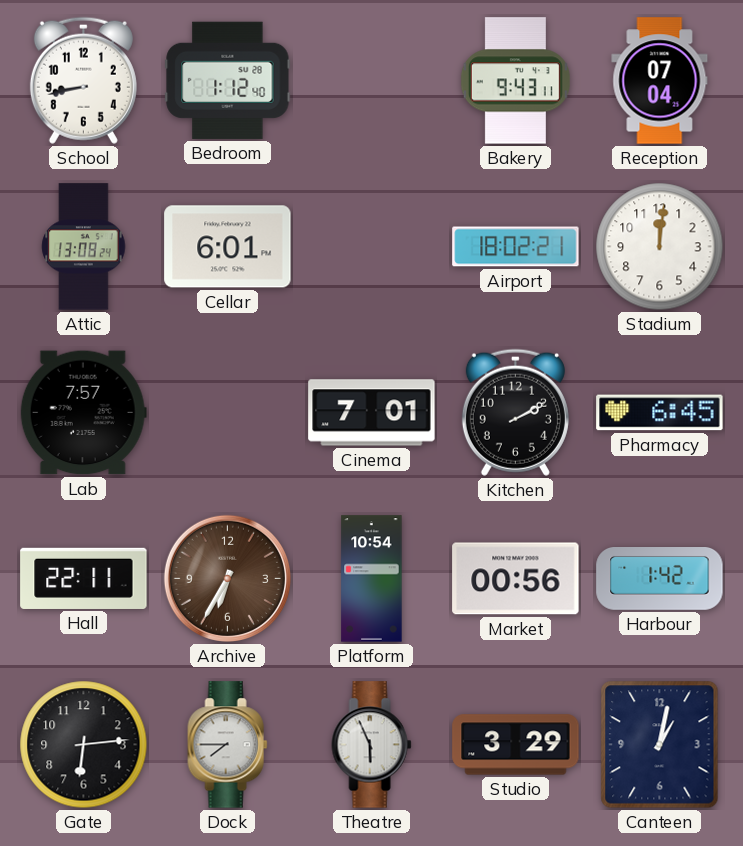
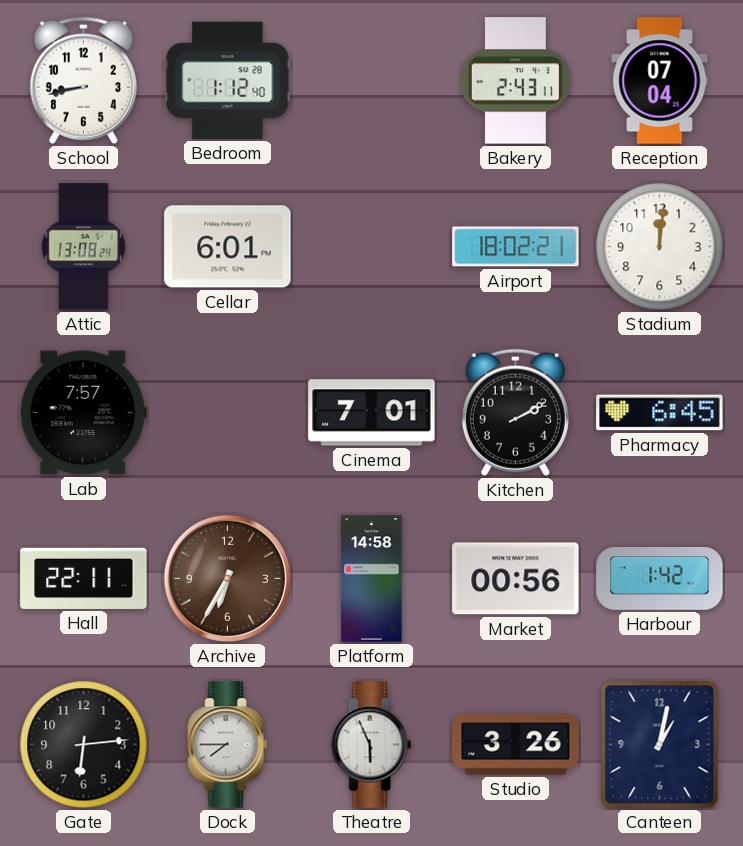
Bakery: 9:43 -> 2:43 (515, 81)
Platform: 10:54 -> 14:58 (372, 579)
Studio: 3:29 -> 3:26 (516, 745)
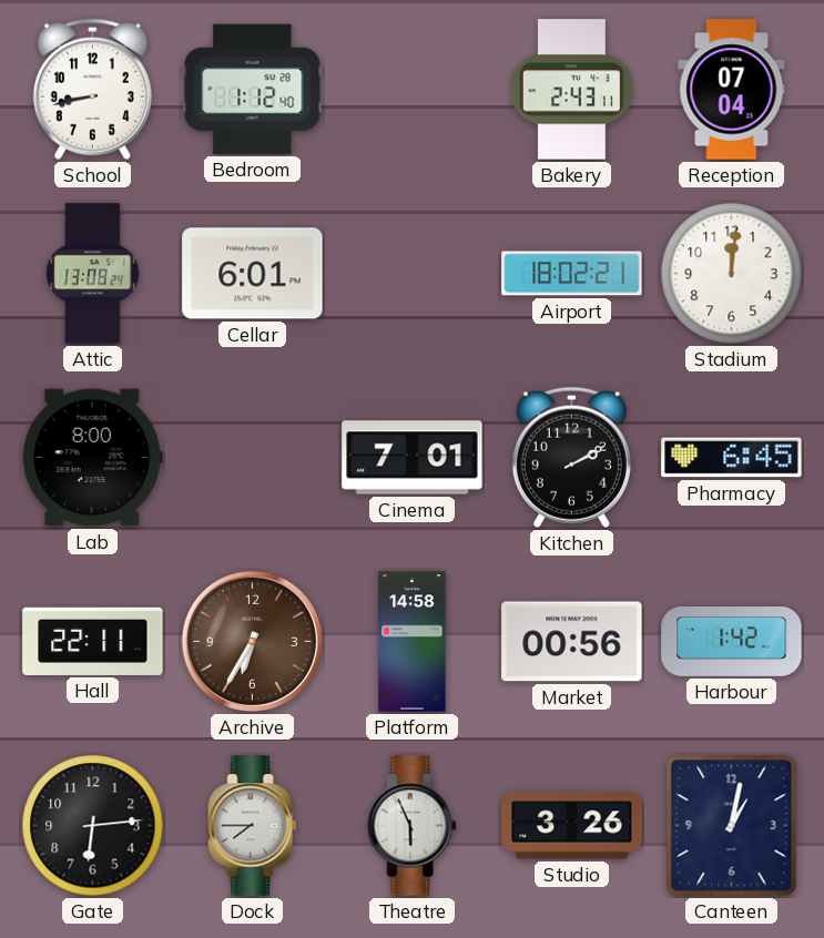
Lab: 7:57 -> 8:00 (92, 458)
